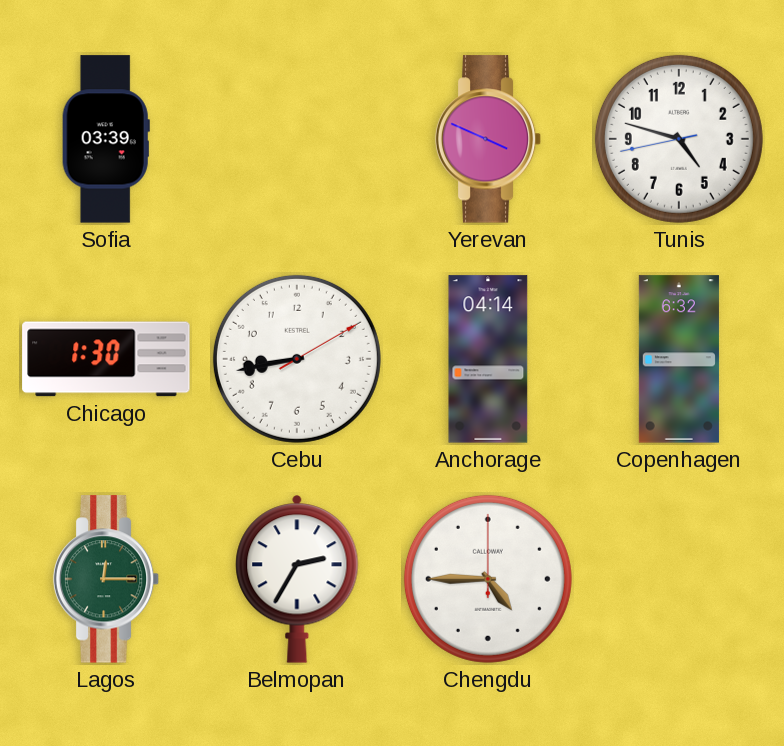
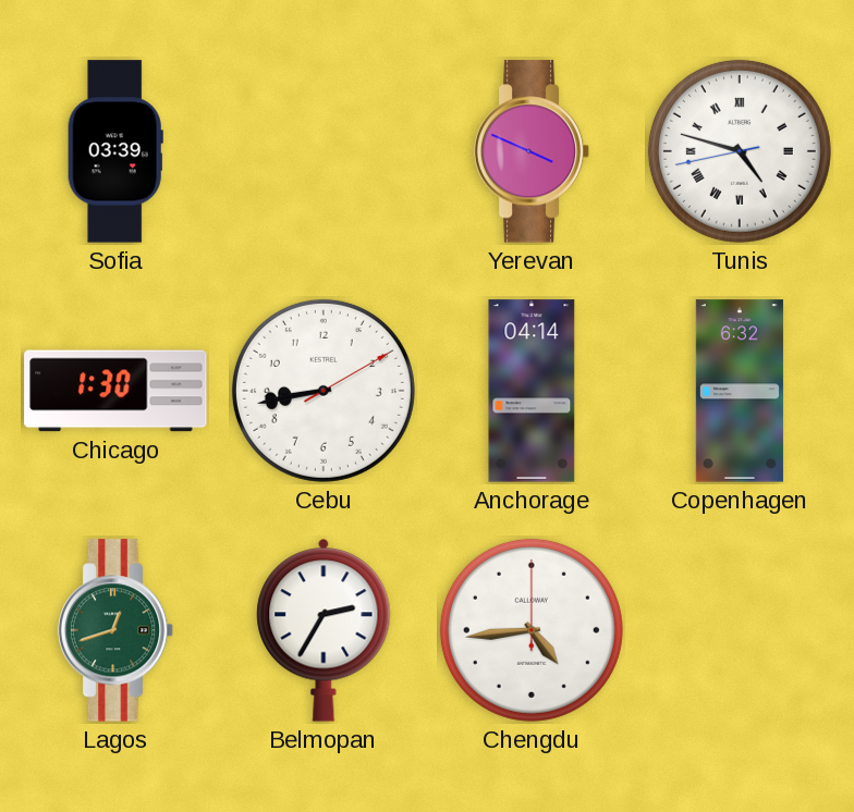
Tunis numerals: Arabic -> Roman (740, 151)
Lagos: 12:15 -> 12:42 (115, 630)
Chengdu: 4:45 -> 4:44 (532, 630)
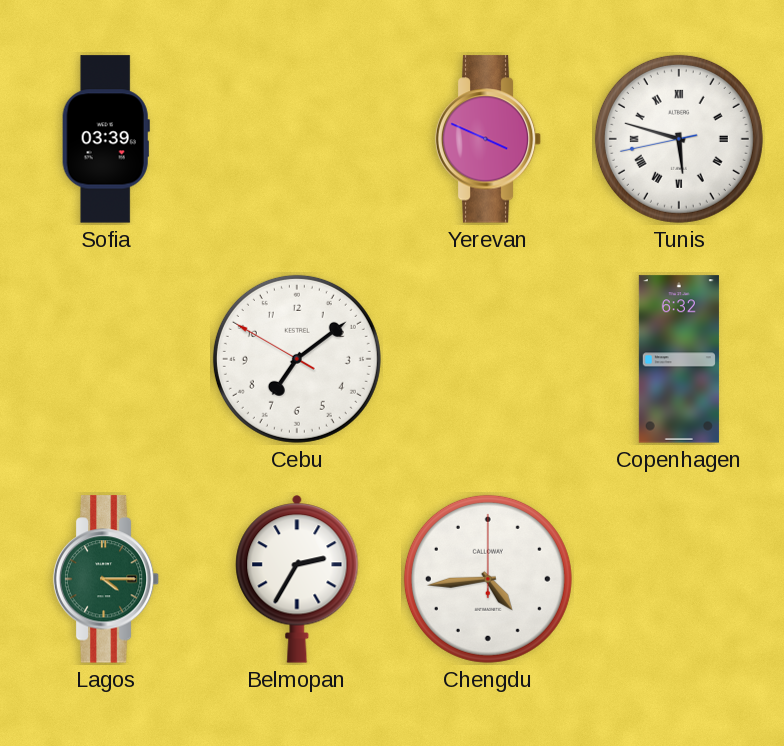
Tunis: 4:47 -> 5:47 (679, 139)
Chicago: 1:30 -> none (115, 391)
Cebu: 8:43 -> 7:08 (297, 359)
Anchorage: 04:14 -> none (532, 391)
Lagos: 12:42 -> 4:15 (106, 579)
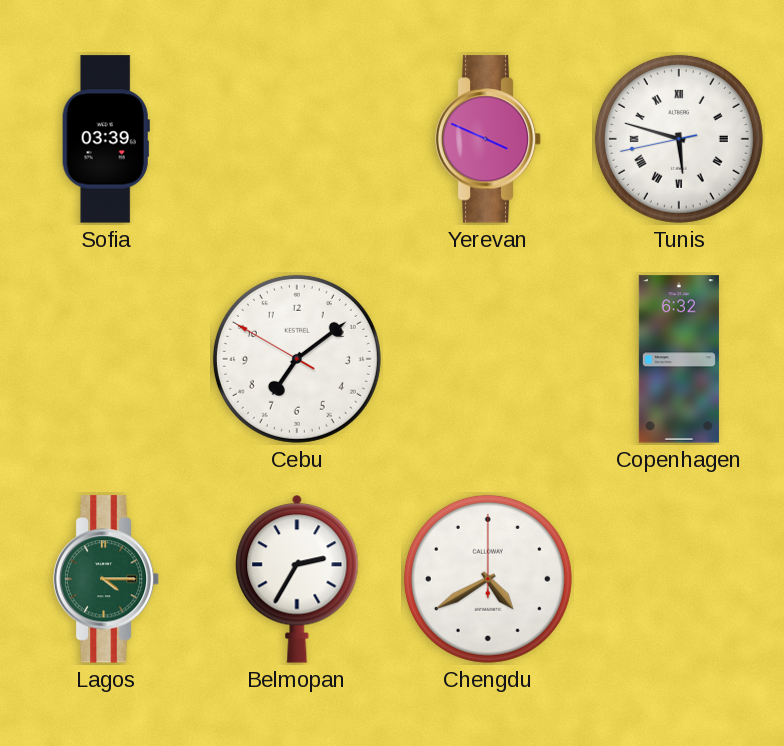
Chengdu: 4:44 -> 4:40 (488, 579)
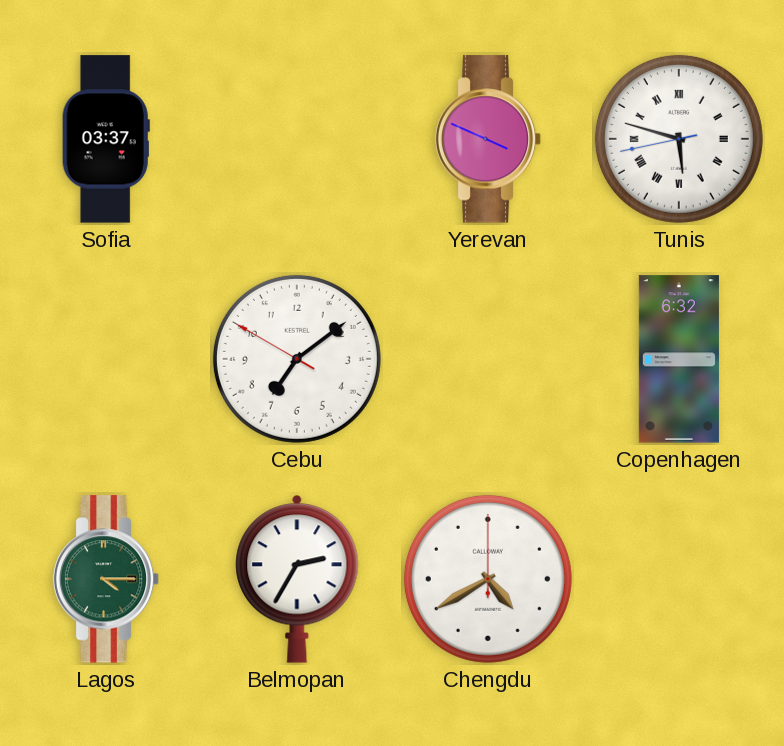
Sofia: 03:39 -> 03:37 (106, 139)
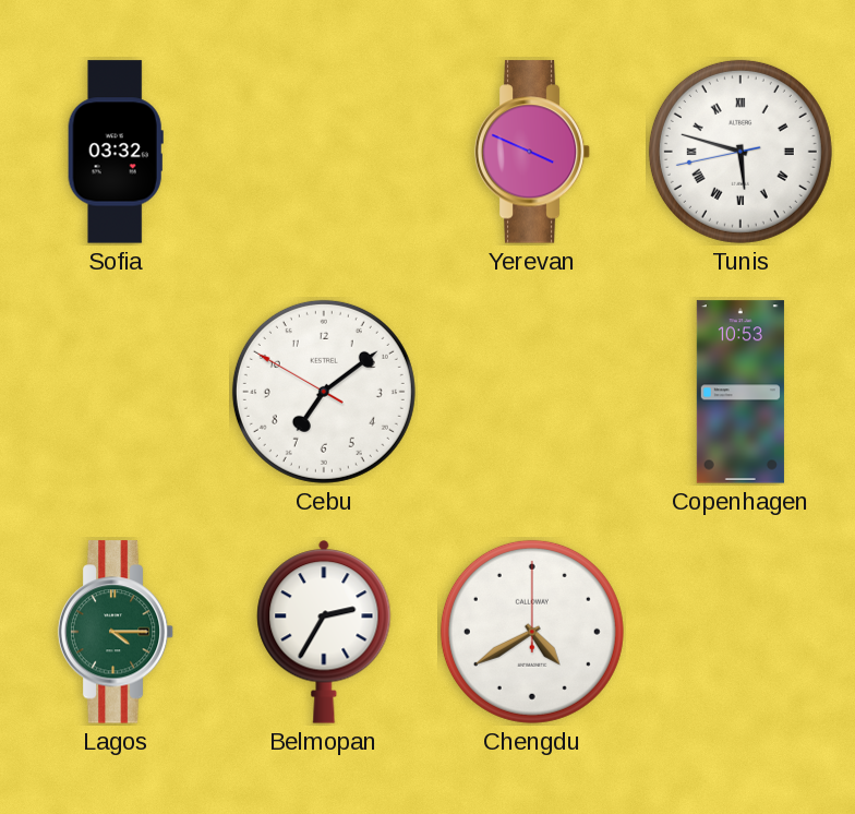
Sofia: 03:37 -> 03:32 (116, 152)
Copenhagen: 6:32 -> 10:53 (740, 392)
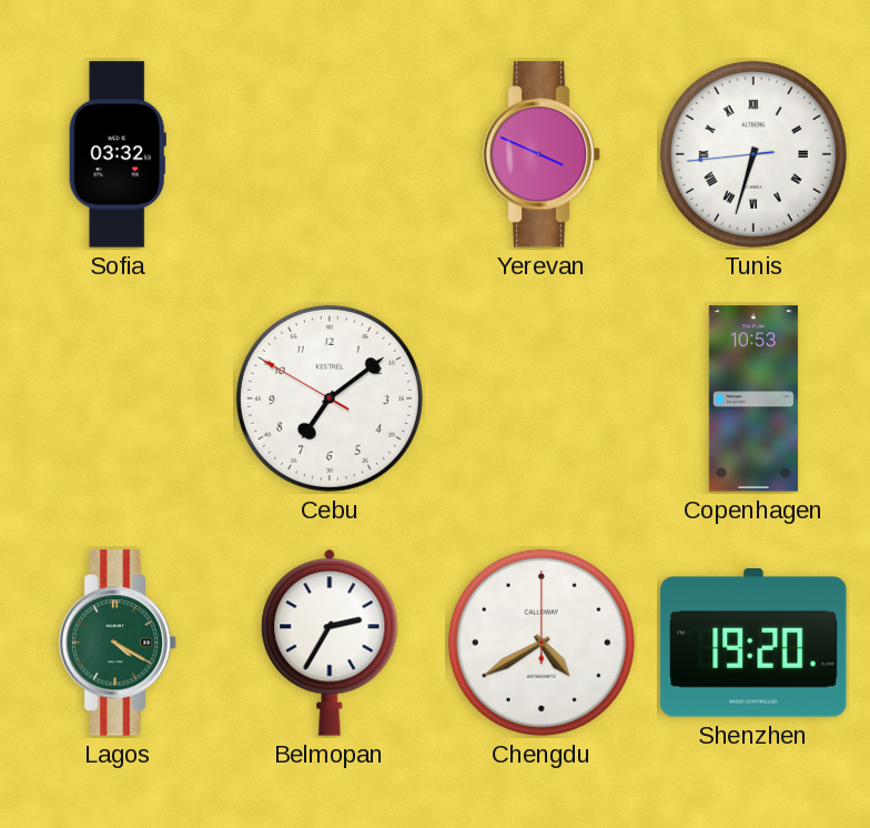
Tunis: 5:47 -> 6:32 (753, 154)
Lagos: 4:15 -> 4:20 (118, 643)
Shenzhen: none -> 19:20 (753, 644)
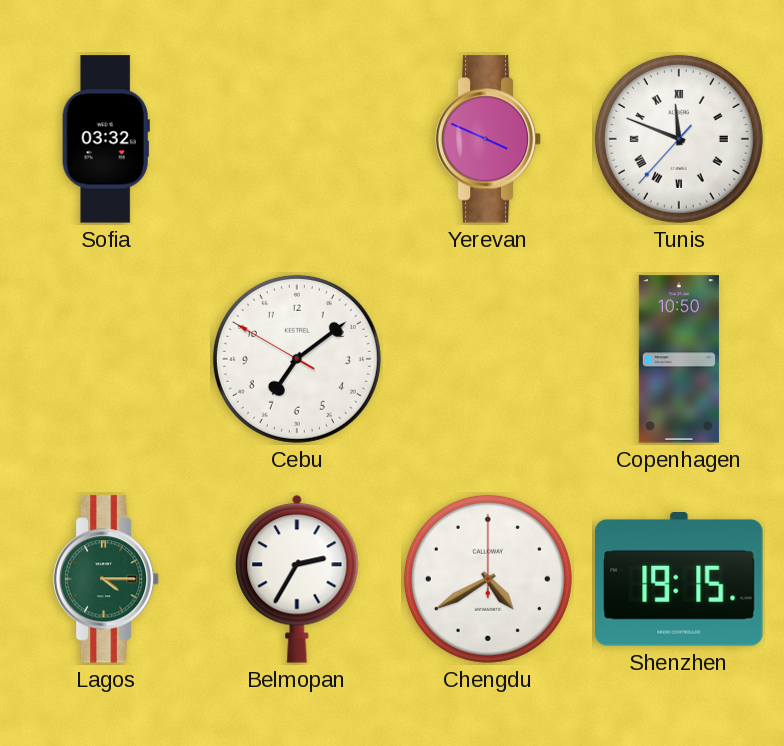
Tunis: 6:32 -> 11:48 (679, 139)
Copenhagen: 10:53 -> 10:50 (679, 359)
Lagos: 4:20 -> 4:15 (106, 579)
Shenzhen: 19:20 -> 19:15 (679, 580)
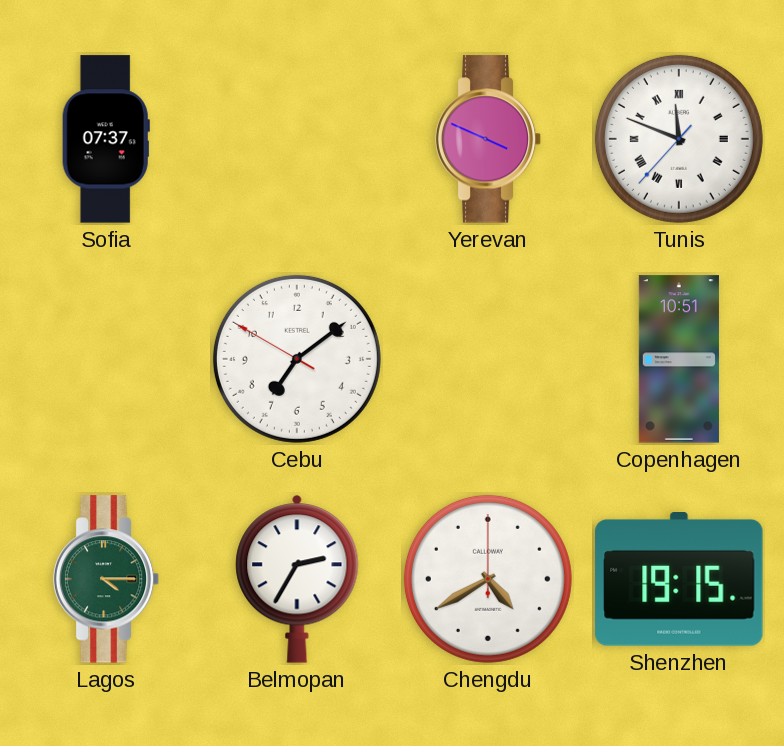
Sofia: 03:32 -> 07:37 (106, 139)
Copenhagen: 10:50 -> 10:51 (679, 359)
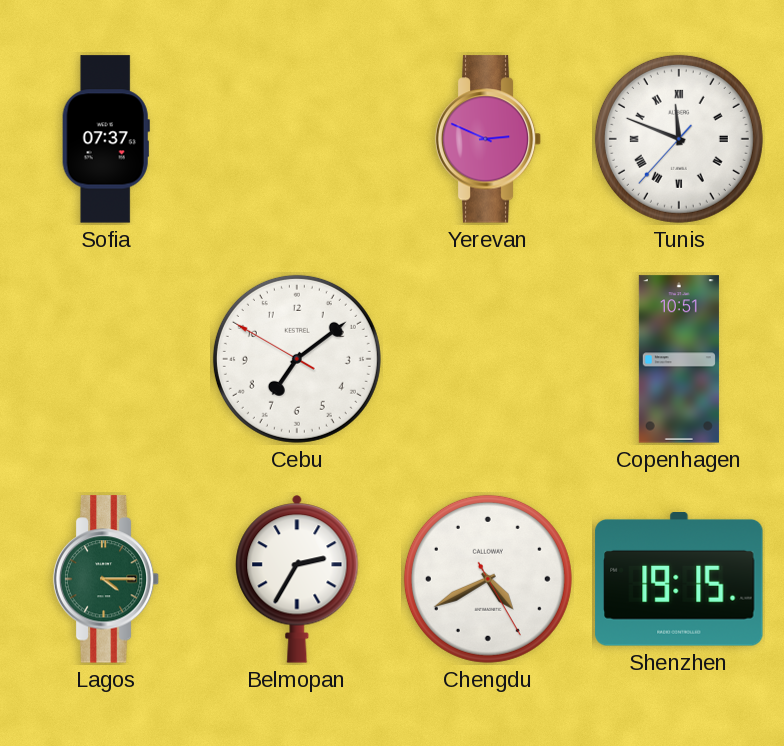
Yerevan: 3:49 -> 2:49 (488, 139)
Chengdu: 4:40:00 -> 4:40:25 (488, 579)
